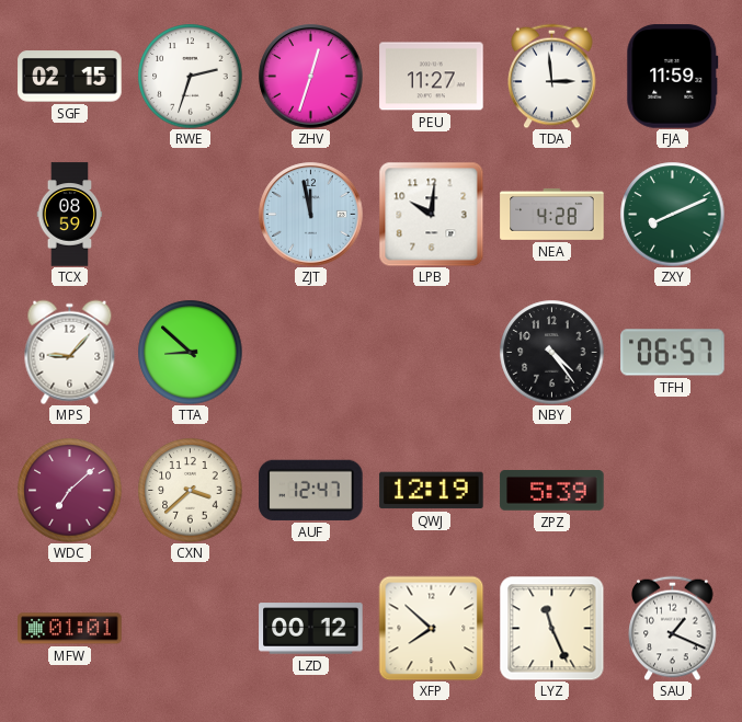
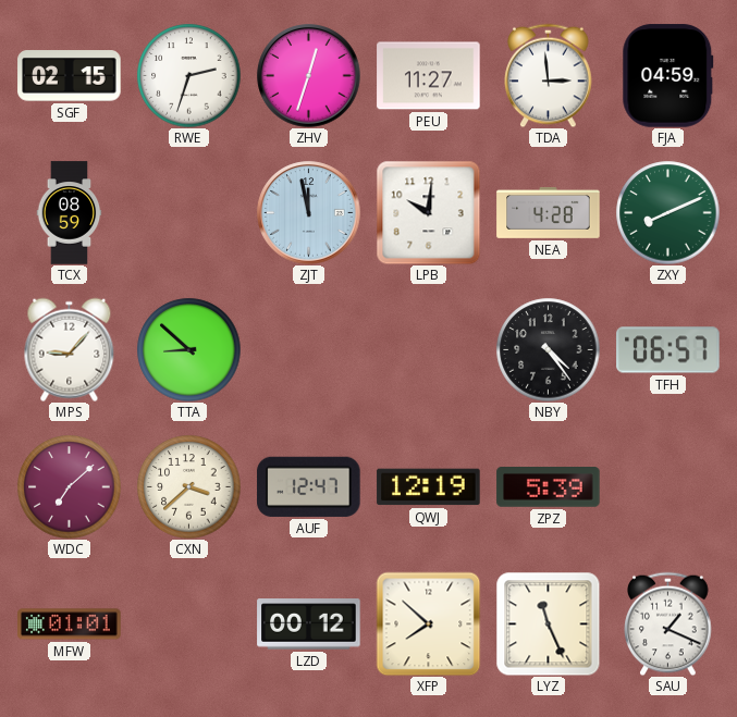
FJA: 11:59 -> 04:59 (668, 76)
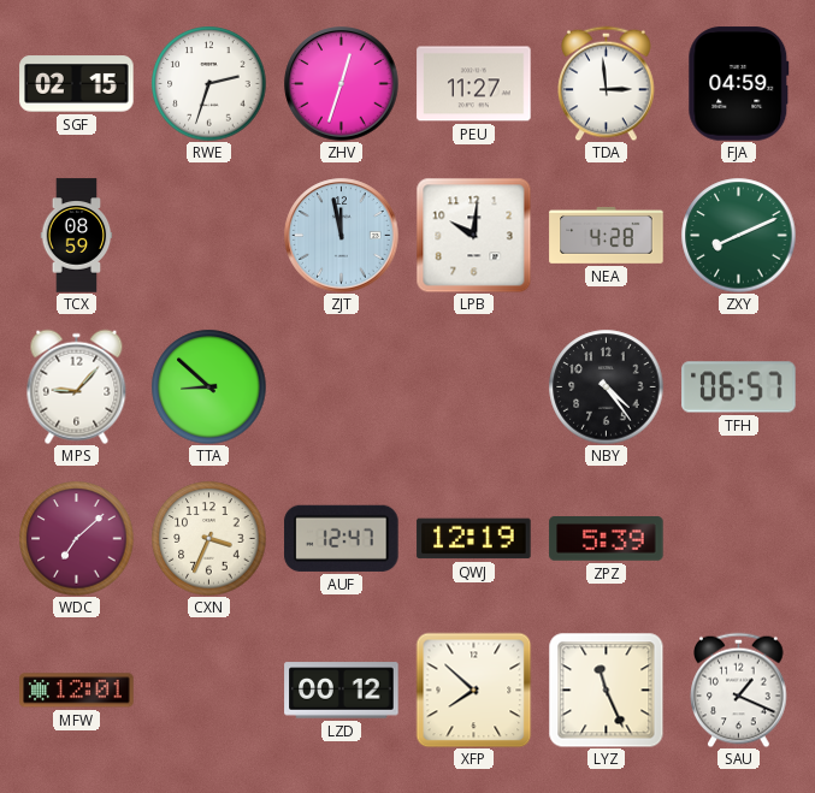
CXN: 3:38 -> 3:34 (208, 538)
MFW: 01:01 -> 12:01 (77, 691)
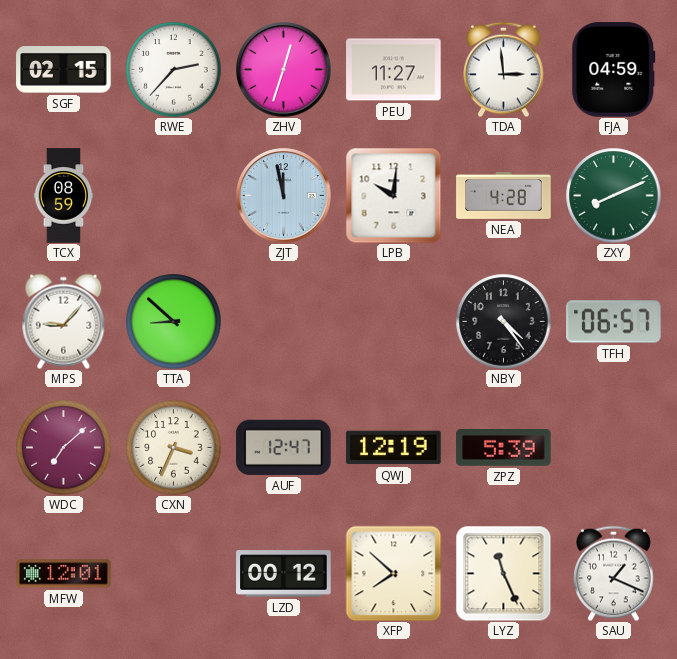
RWE: 2:33 -> 2:37 (173, 69)
